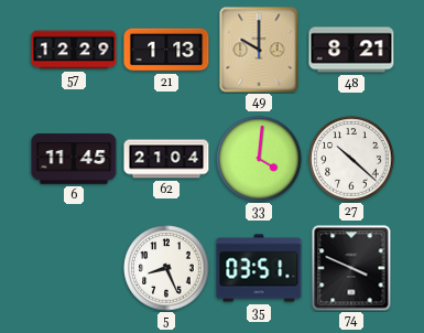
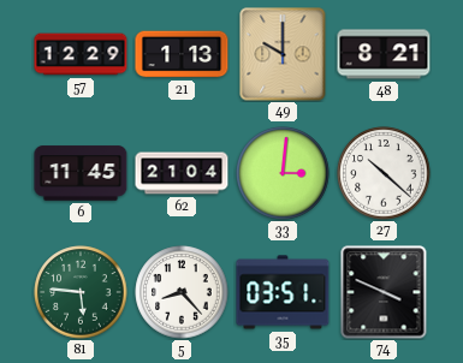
33: 4:01 -> 3:01 (283, 173)
81: none -> 5:46 (81, 292)
5: 8:26 -> 8:23 (182, 292)
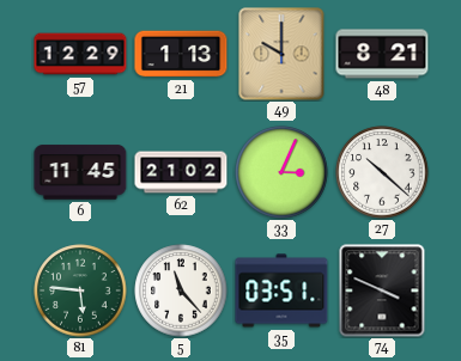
62: 21:04 -> 21:02 (181, 172)
33: 3:01 -> 3:04 (281, 172)
5: 8:23 -> 11:23 (181, 290)
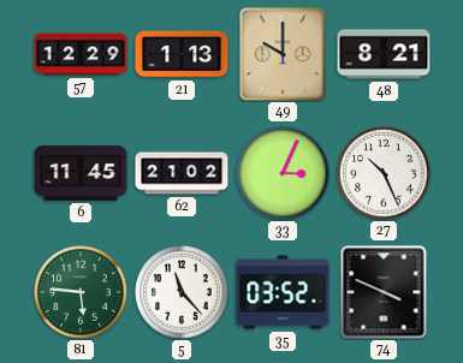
27: 10:22 -> 10:26 (384, 173)
35: 03:51 -> 03:52 (283, 292)
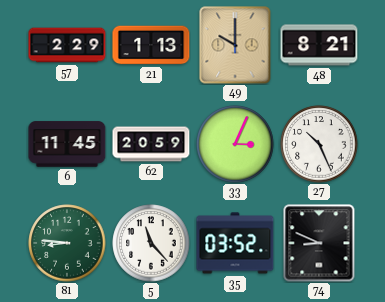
57: 12:29 -> 2:29 (67, 45)
62: 21:02 -> 20:59 (151, 144)
81: 5:46 -> 8:46 (67, 243)
74: 3:49 -> 8:49 (319, 243)
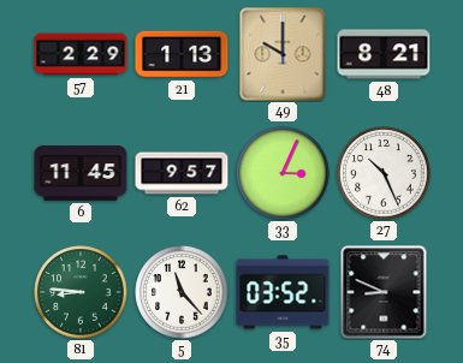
62: 20:59 -> 9:57 (182, 173)
